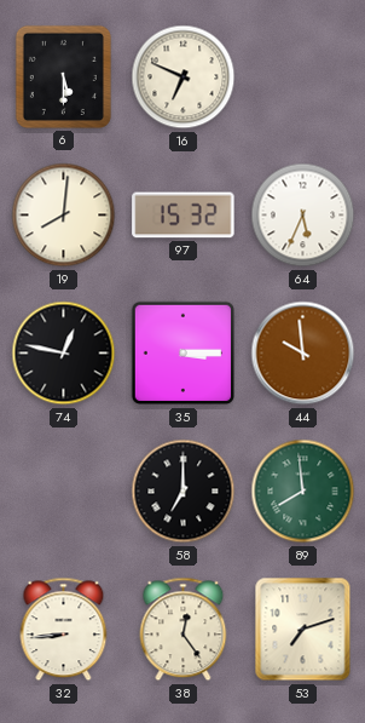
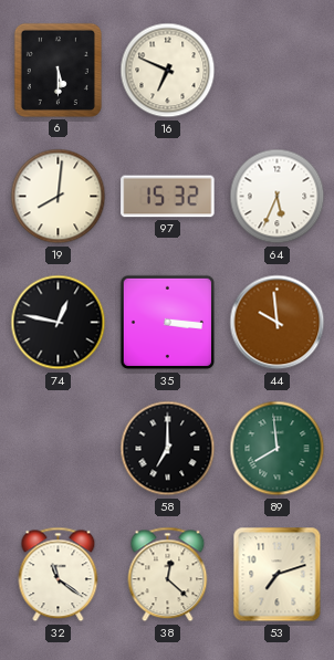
35: 3:15 -> 3:16 (168, 323)
32: 8:44 -> 11:21 (59, 575)
38: 12:24 -> 12:22 (168, 575)
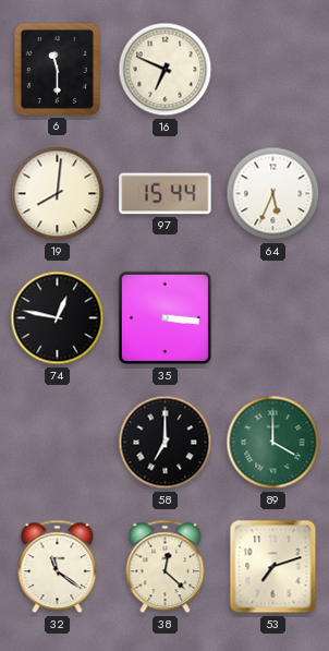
6: 5:30 -> 11:30 (57, 69)
97: 15:32 -> 15:44 (166, 194)
44: 9:59 -> none (278, 323)
89: 7:59 -> 4:00 (273, 443)
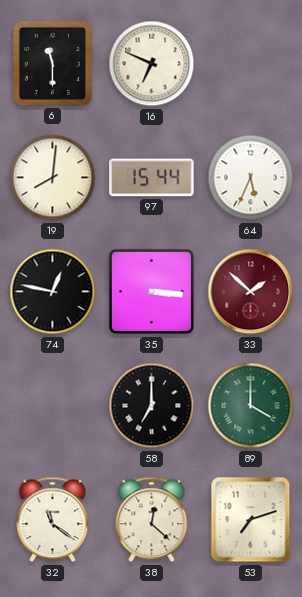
33: none -> 1:52 (251, 292)
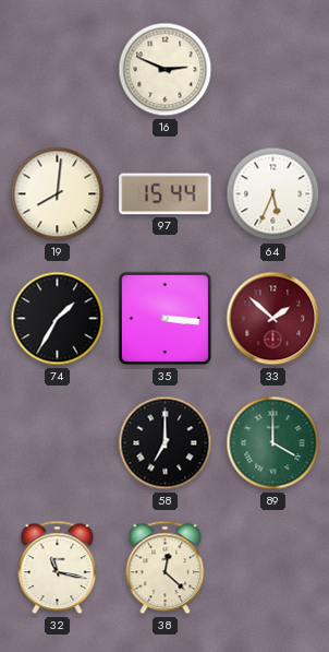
6: 11:30 -> none (52, 63)
16: 6:49 -> 2:49 (166, 70)
74: 12:47 -> 1:35 (58, 319)
32: 11:21 -> 11:17 (58, 568)
53: 7:12 -> none (251, 520)
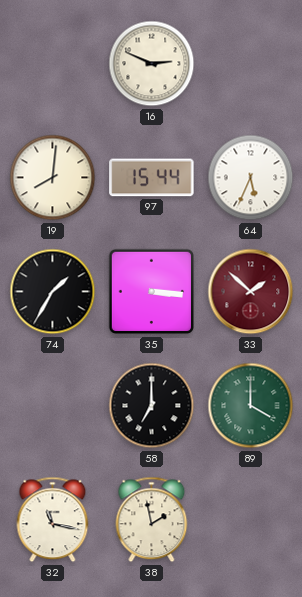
38: 12:22 -> 1:58 (152, 520)
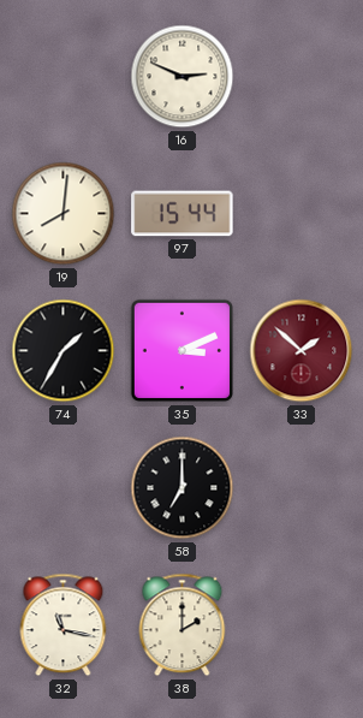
64: 5:34 -> none (251, 178)
35: 3:16 -> 3:11 (183, 351)
89: 4:00 -> none (251, 406)
38: 1:58 -> 2:00 (183, 625)
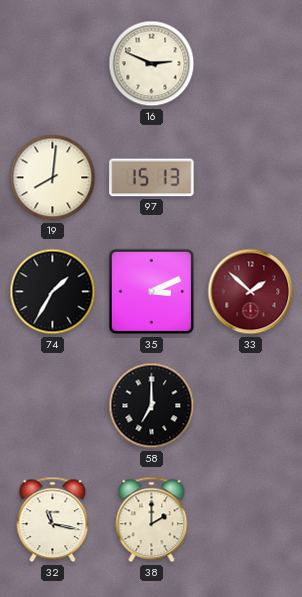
97: 15:44 -> 15:13 (152, 178)
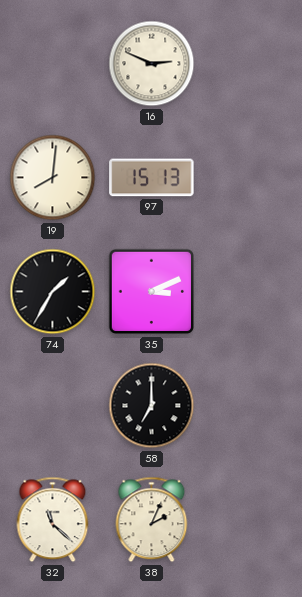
33: 1:52 -> none (251, 292)
32: 11:17 -> 11:22 (53, 520)
38: 2:00 -> 2:04 (152, 520)
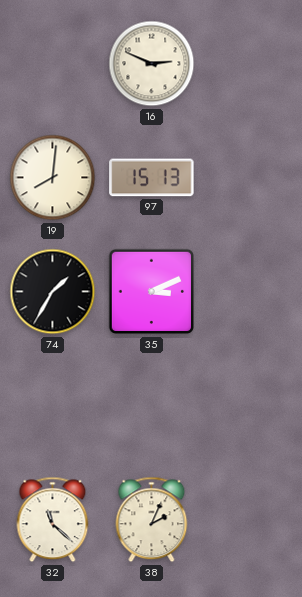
58: 7:00 -> none (152, 406)
